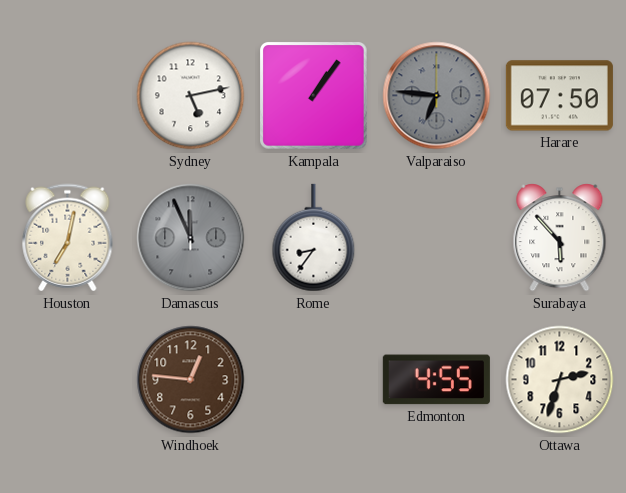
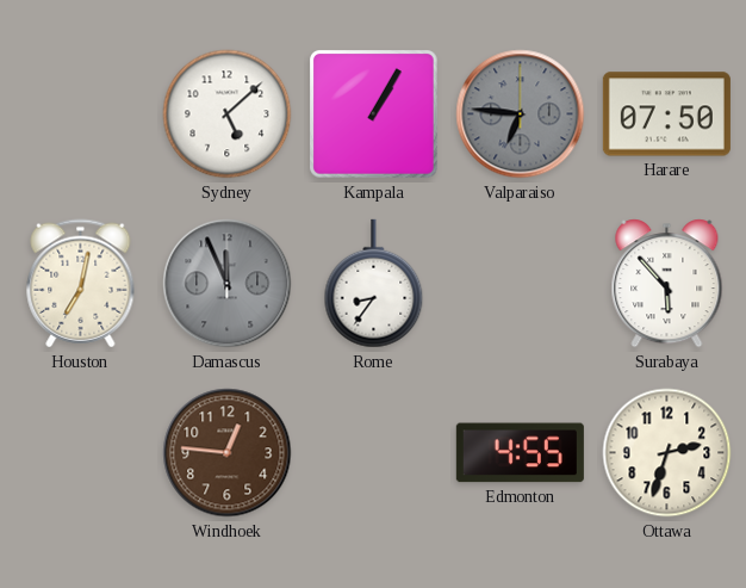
Sydney: 5:13 -> 5:08 (228, 114)
Kampala: 1:06 -> 1:05 (374, 114)
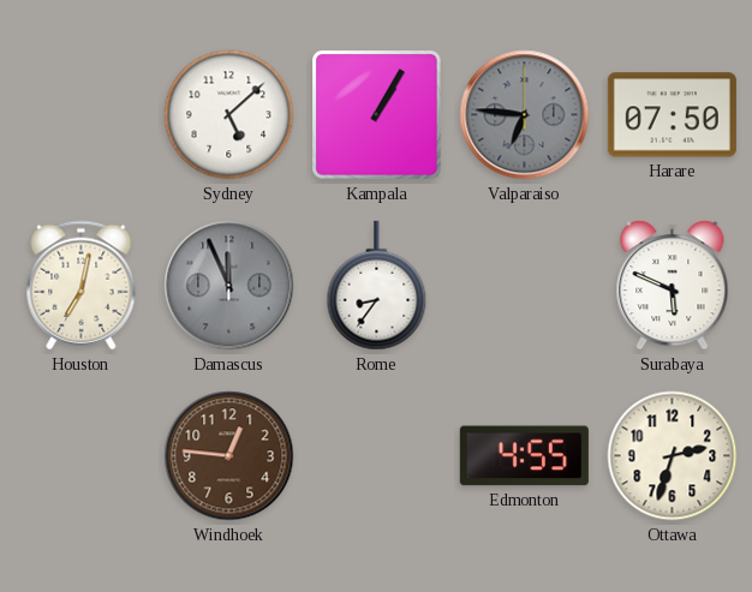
Surabaya: 5:53 -> 5:49 (673, 286)
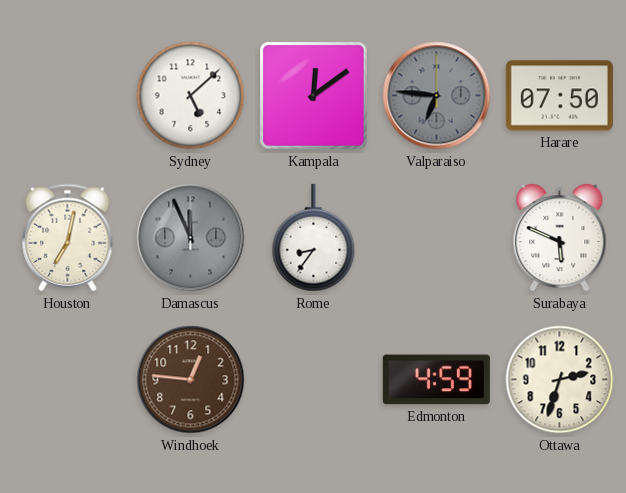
Kampala: 1:05 -> 12:09 (314, 96)
Edmonton: 4:55 -> 4:59 (436, 380)
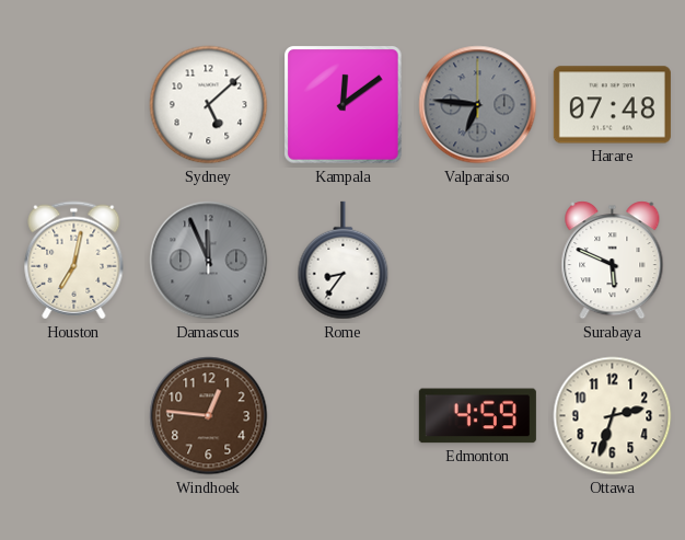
Harare: 07:50 -> 07:48 (612, 105)
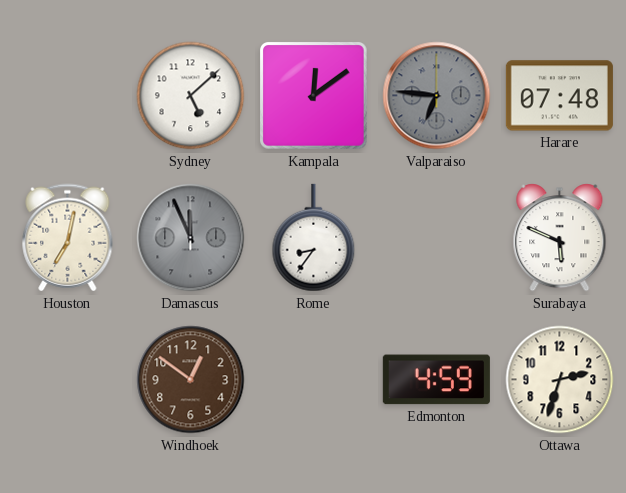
Windhoek: 12:46 -> 12:51 (191, 380)
